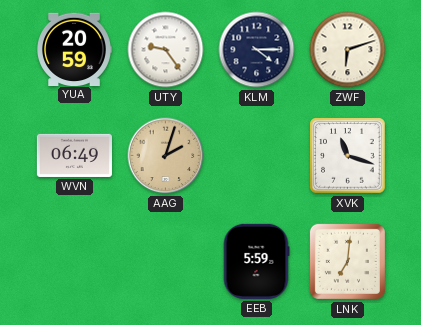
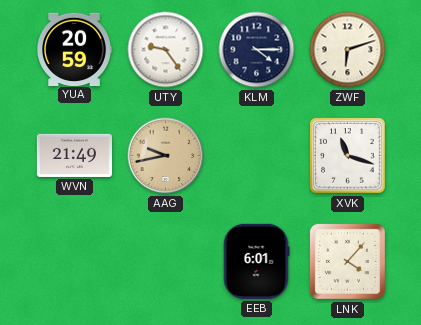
WVN: 06:49 -> 21:49 (74, 155)
AAG: 2:03 -> 9:43 (166, 156)
EEB: 5:59 -> 6:01 (256, 261)
LNK: 7:01 -> 4:07 (347, 261)
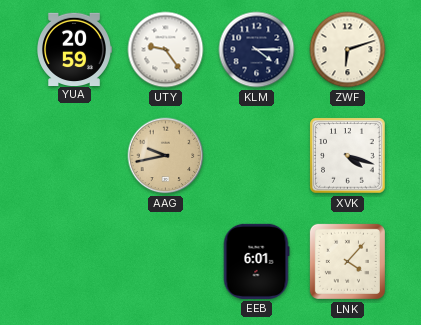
WVN: 21:49 -> none (74, 155)
XVK: 11:18 -> 4:18 (348, 156)
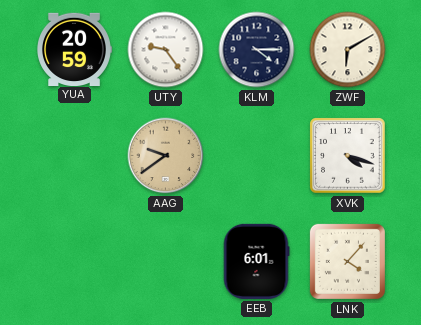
ZWF: 6:12 -> 6:10 (348, 50)
AAG: 9:43 -> 9:39 (166, 156)
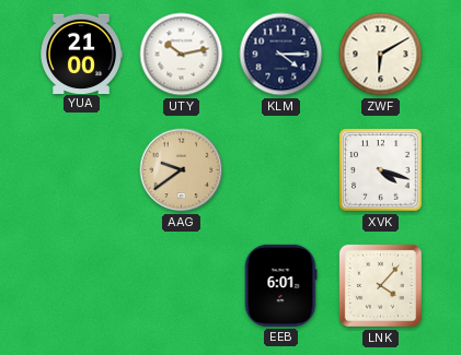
YUA: 20:59 -> 21:00 (82, 54)
UTY: 9:24 -> 10:13 (182, 55)
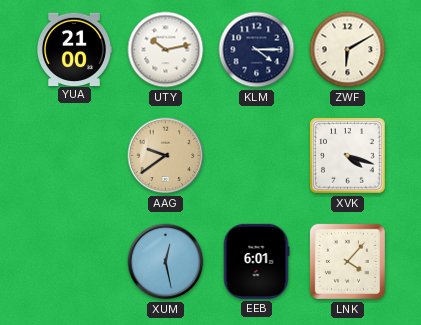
XUM: none -> 12:28 (166, 262)
